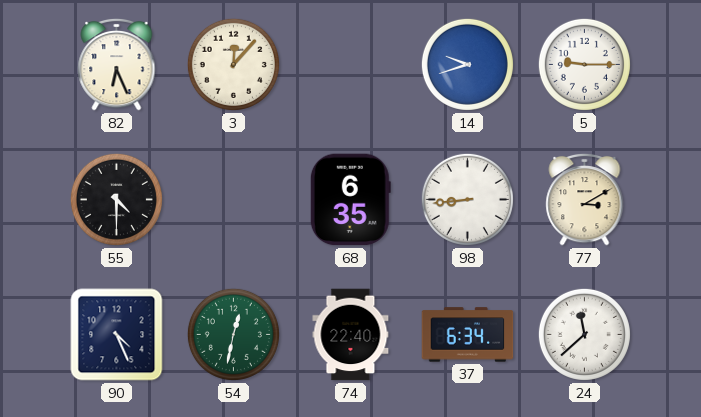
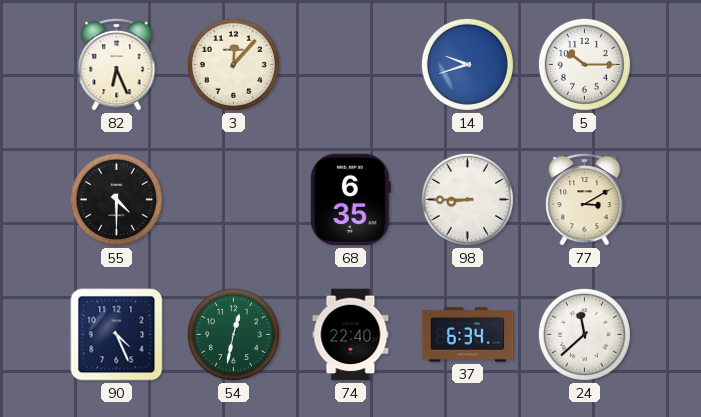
5: 9:15 -> 10:15 (584, 64)
98: 8:44 -> 8:45 (467, 199)
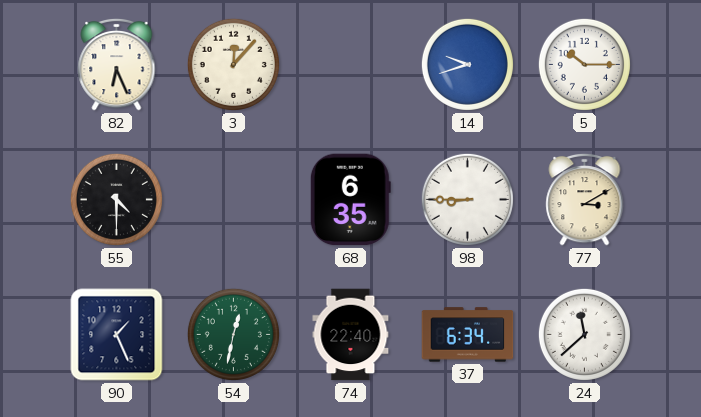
90: 4:26 -> 1:26 (117, 335)
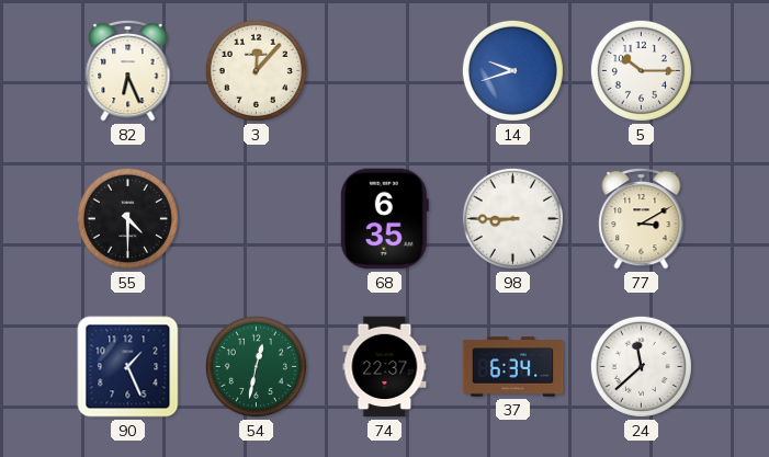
74: 22:40 -> 22:37 (385, 367)
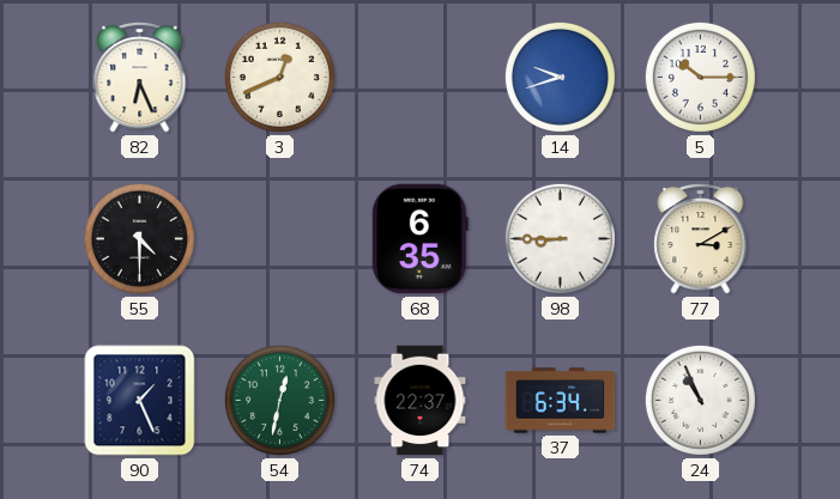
3: 12:07 -> 12:41 (279, 77)
24: 11:38 -> 10:56 (700, 400)
